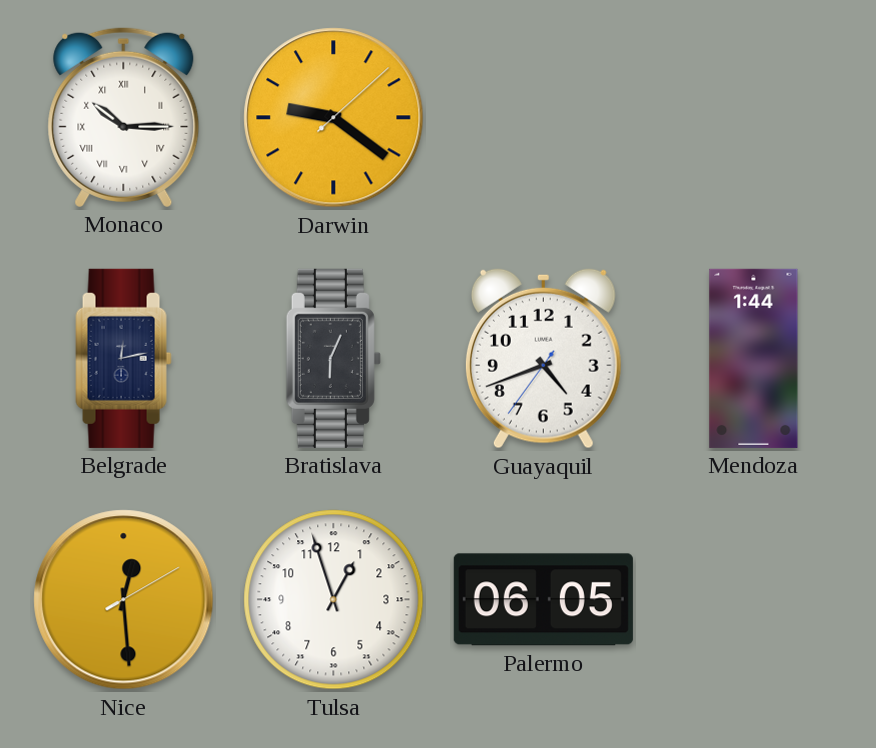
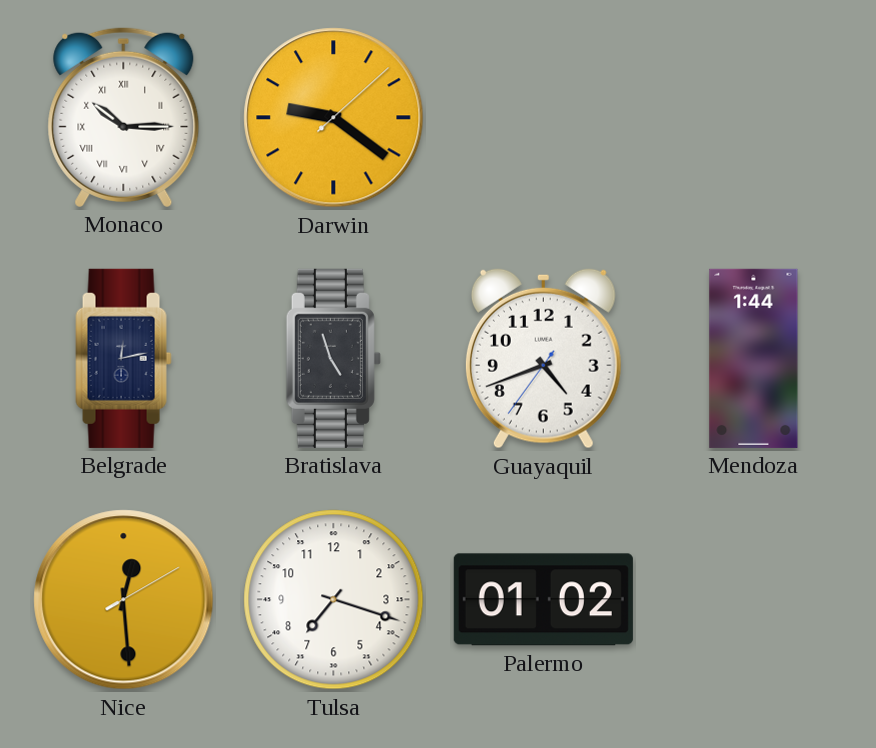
Bratislava: 6:04 -> 4:57 (333, 358)
Tulsa: 12:57 -> 7:18 (334, 600)
Palermo: 06:05 -> 01:02 (543, 600)
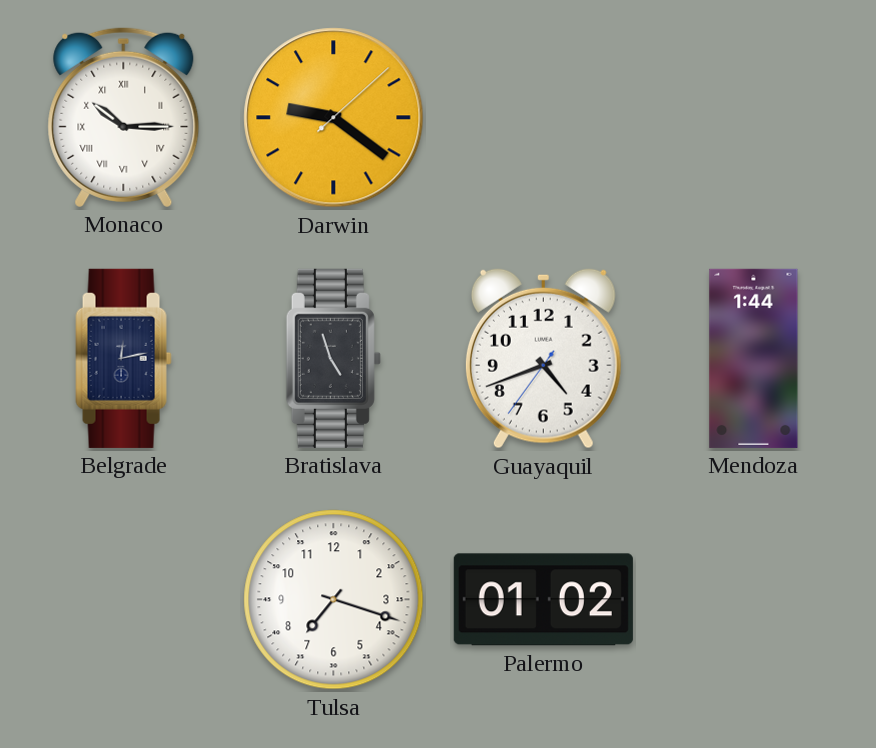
Nice: 12:29 -> none (124, 600)
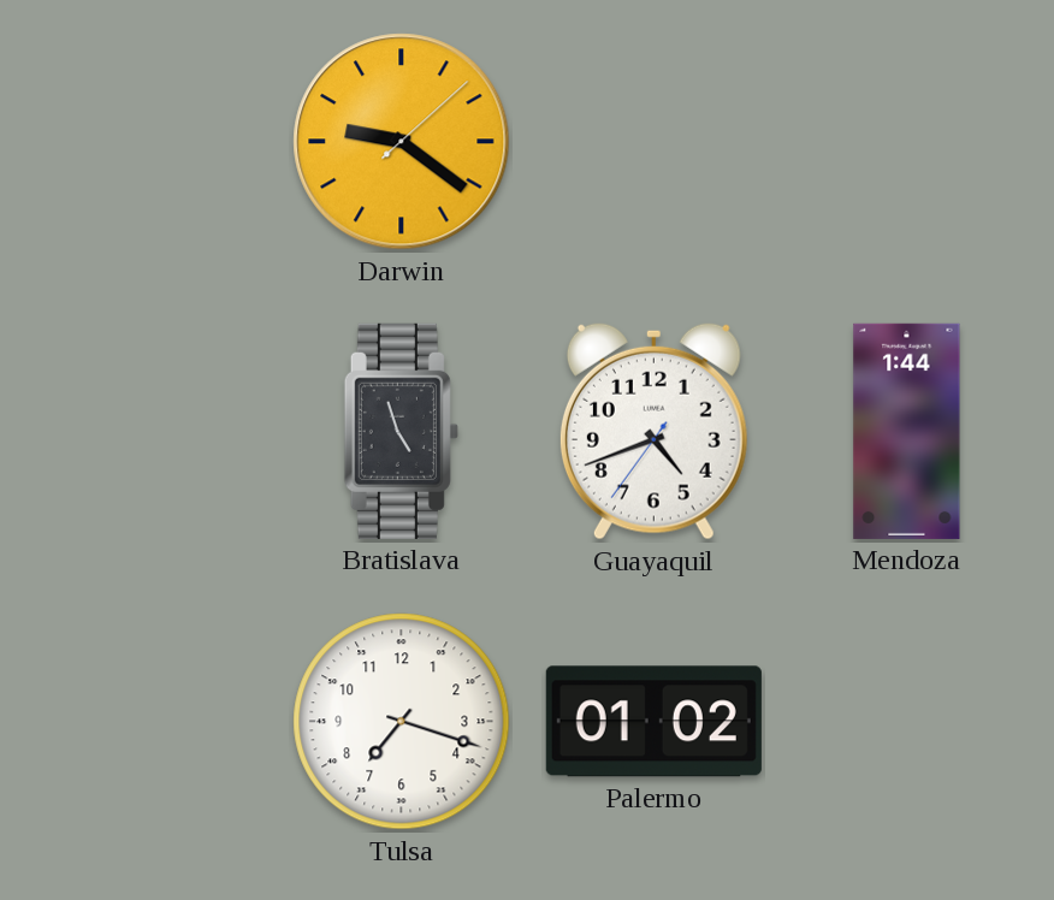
Monaco: 10:15 -> none (124, 117)
Belgrade: 12:13 -> none (124, 358)
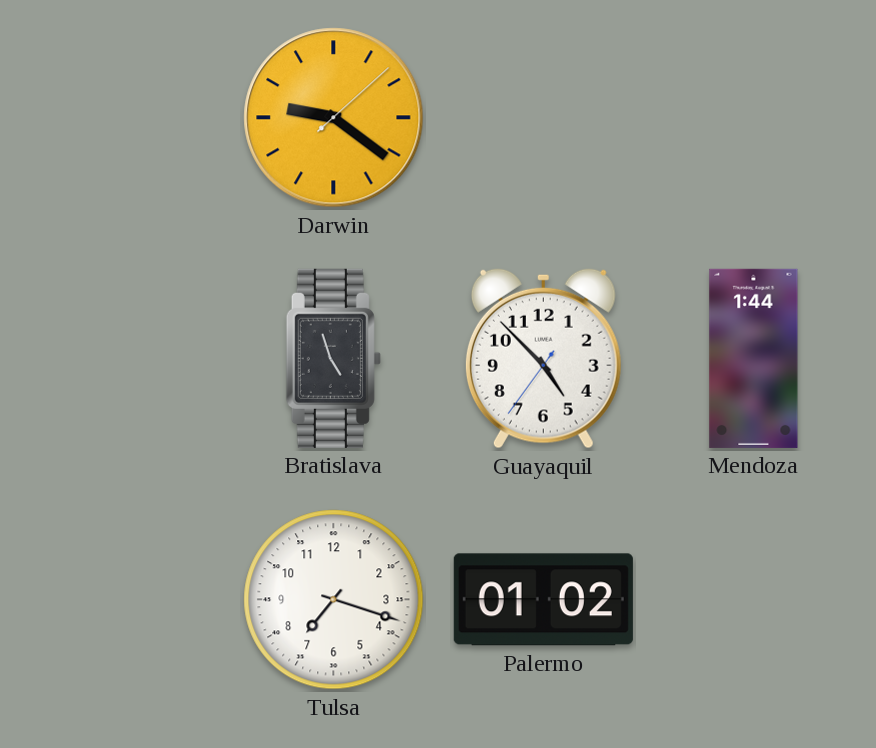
Guayaquil: 4:41 -> 4:52 (543, 358)
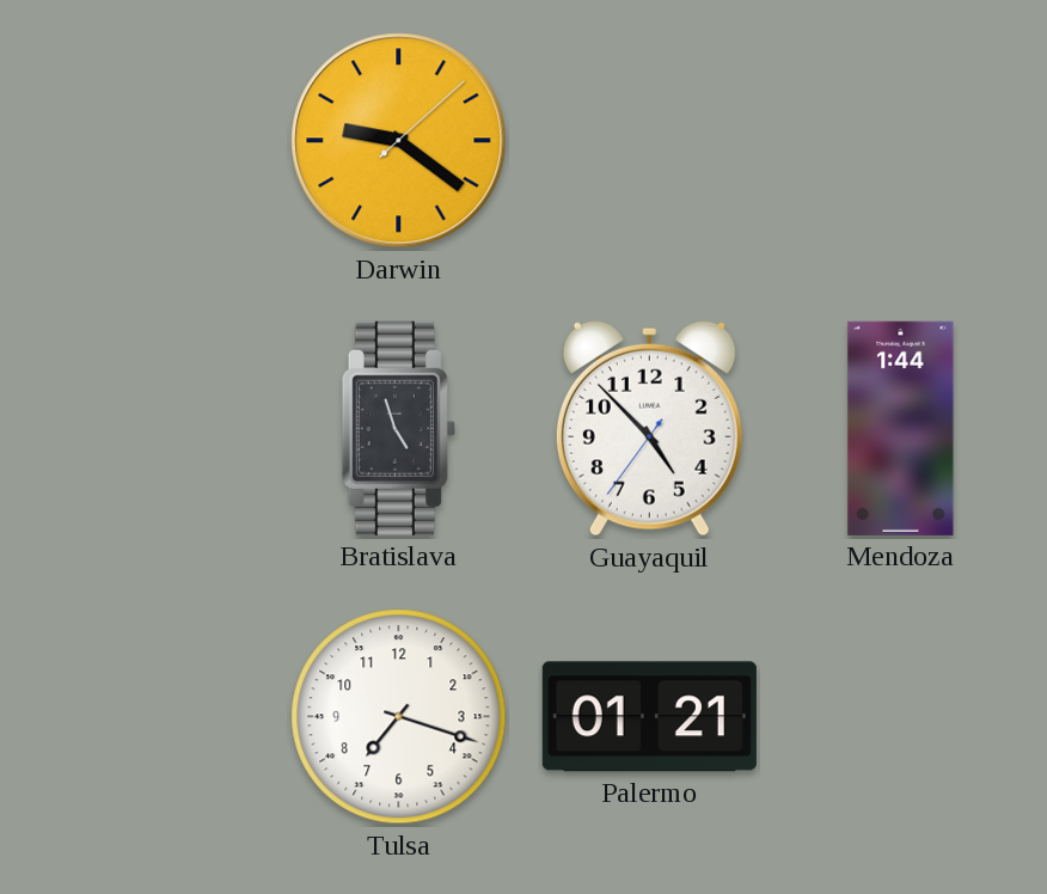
Palermo: 01:02 -> 01:21 (649, 717)
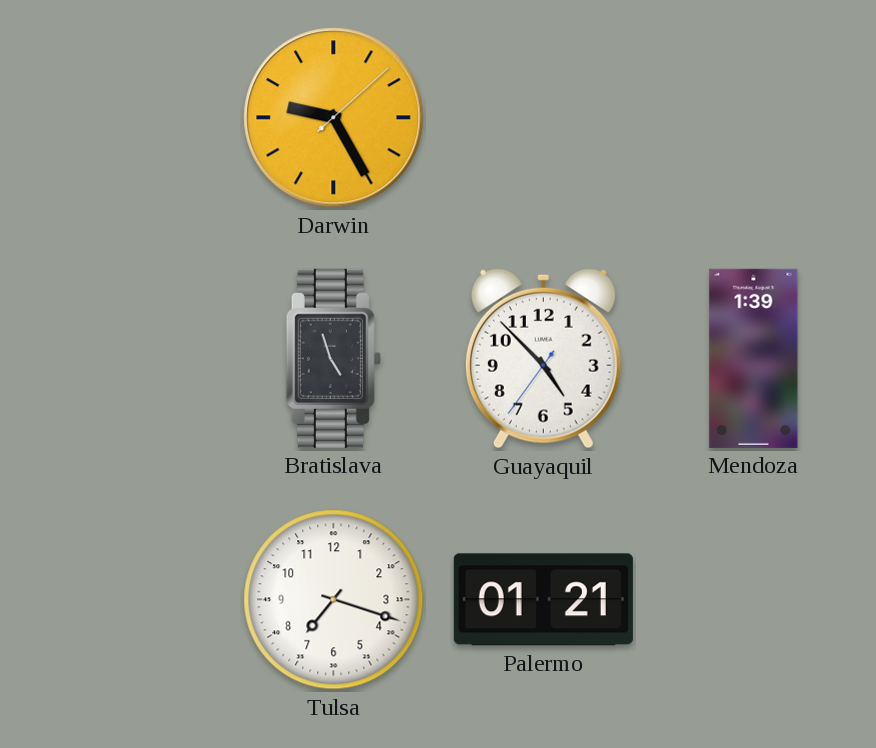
Darwin: 9:21 -> 9:25 (334, 118)
Mendoza: 1:44 -> 1:39 (754, 358)
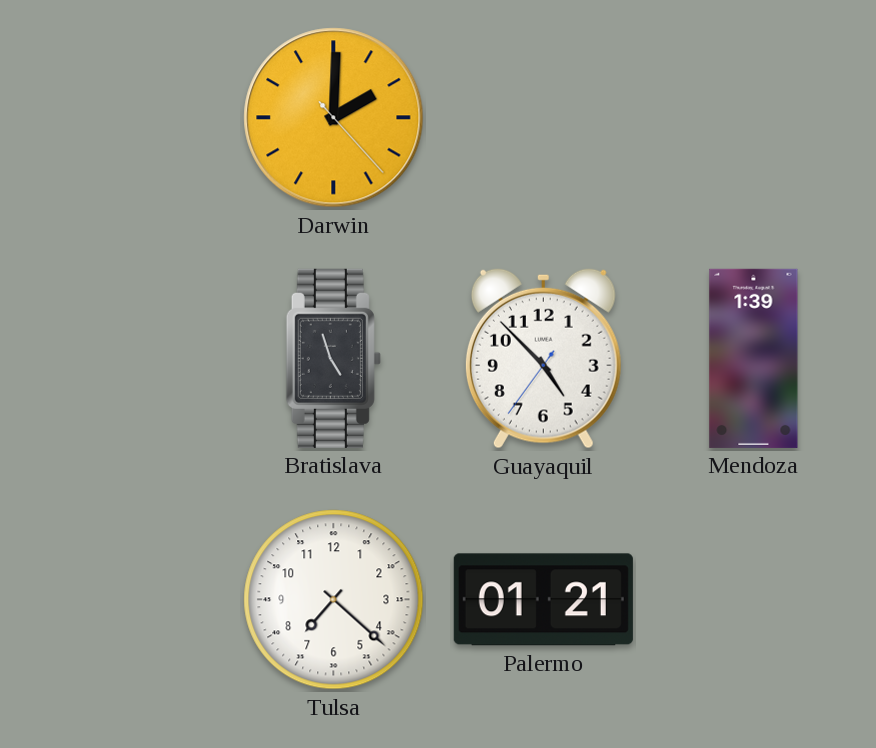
Darwin: 9:25 -> 2:00 (334, 118)
Tulsa: 7:18 -> 7:22 (334, 600)
